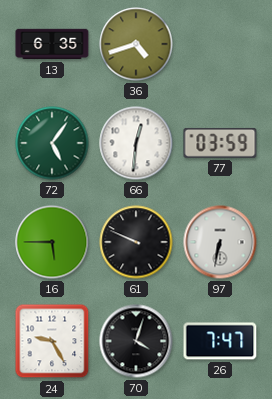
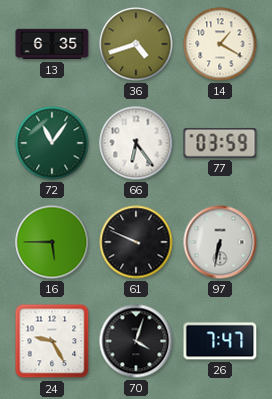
14: none -> 1:20 (220, 44)
72: 5:06 -> 11:06 (52, 143)
66: 12:31 -> 6:24 (136, 143)
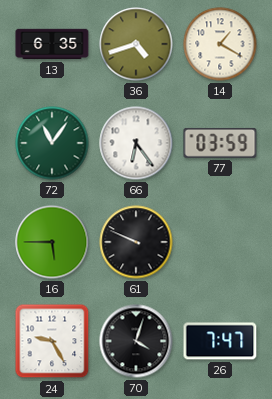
97: 6:32 -> none (220, 242)
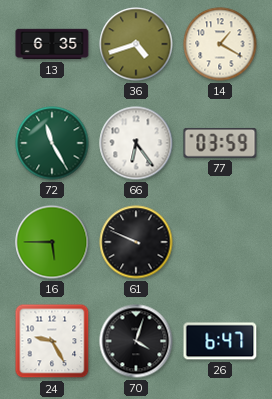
72: 11:06 -> 11:25 (52, 143)
26: 7:47 -> 6:47 (220, 341)
